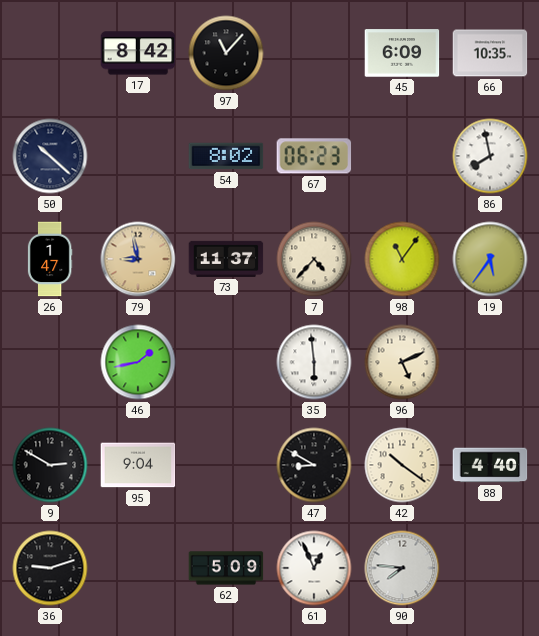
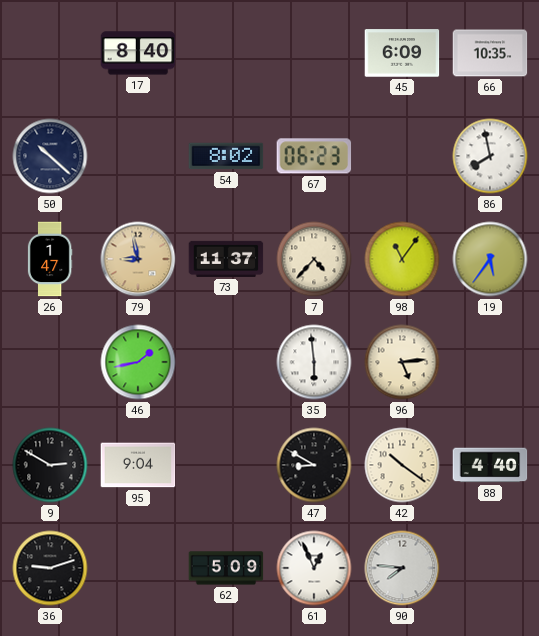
17: 8:42 -> 8:40 (138, 53)
97: 11:07 -> none (226, 53)
96: 5:11 -> 5:14 (402, 362)
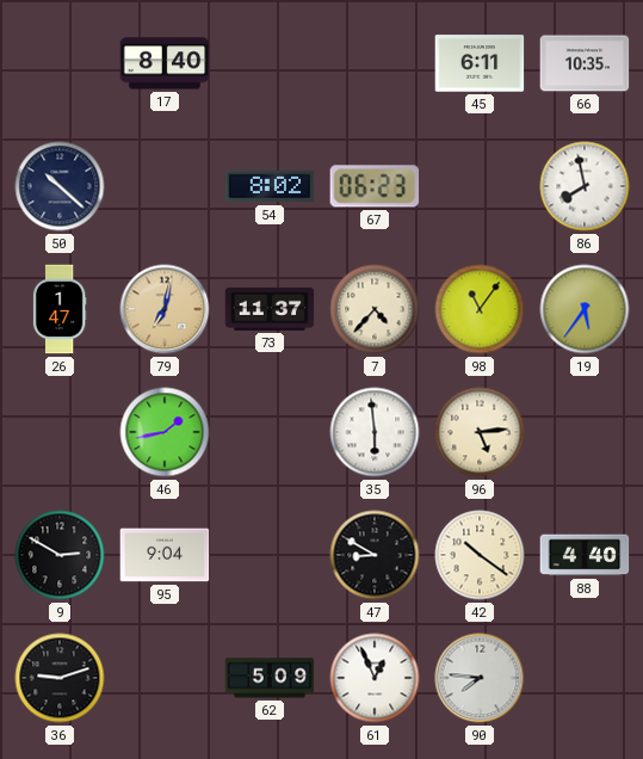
45: 6:09 -> 6:11 (480, 63)
79: 8:58 -> 7:02 (165, 309)
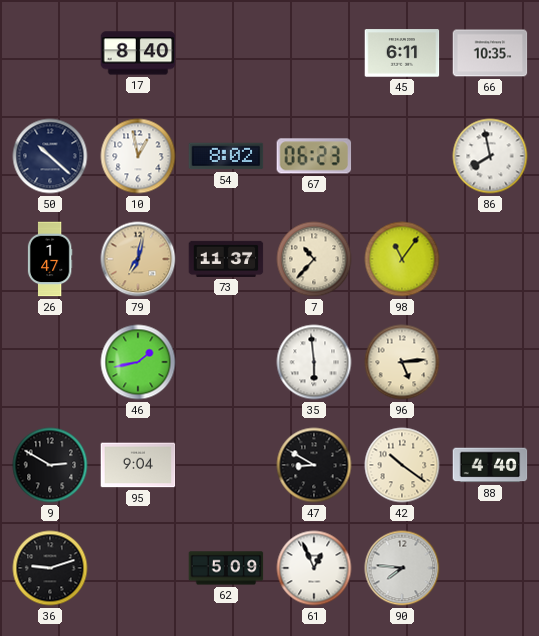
10: none -> 12:58 (138, 156)
7: 4:37 -> 10:37 (314, 259)
19: 5:36 -> none (585, 309)
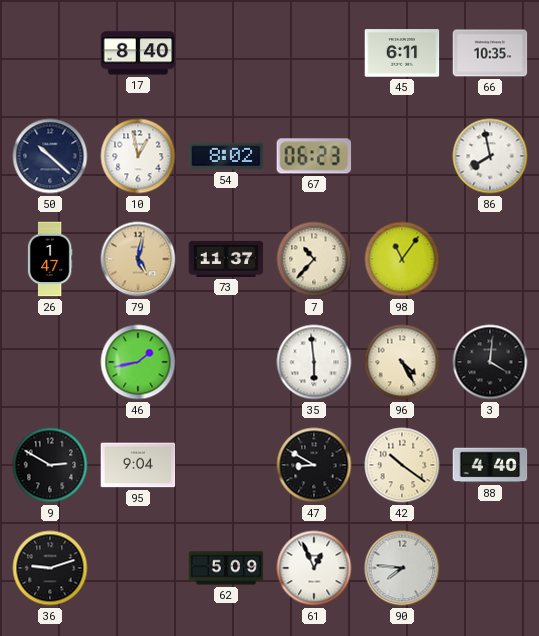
79: 7:02 -> 5:02 (138, 259)
96: 5:14 -> 4:25 (402, 362)
3: none -> 4:01 (490, 362)
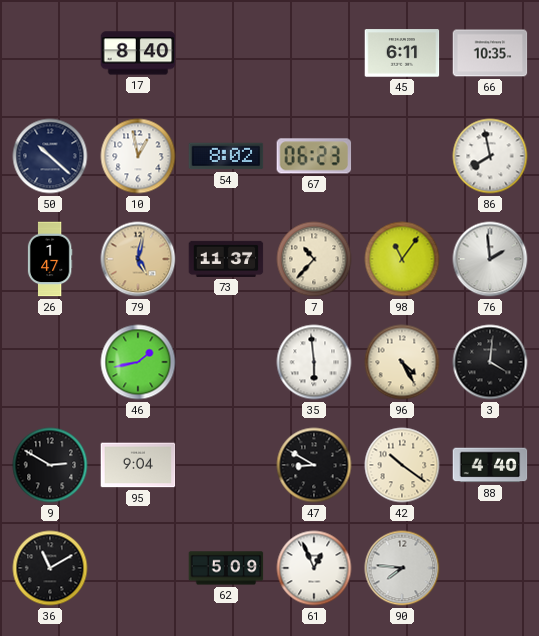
76: none -> 1:59 (490, 259)
36: 9:12 -> 11:10 (50, 568)
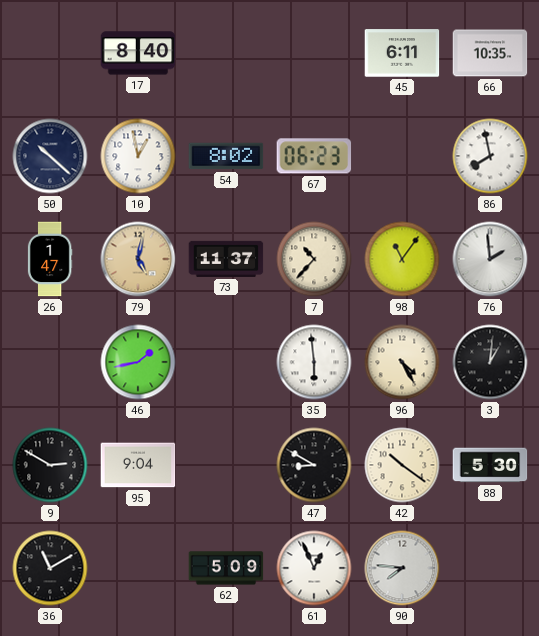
3: 4:01 -> 1:01 (490, 362)
88: 4:40 -> 5:30 (490, 465)
